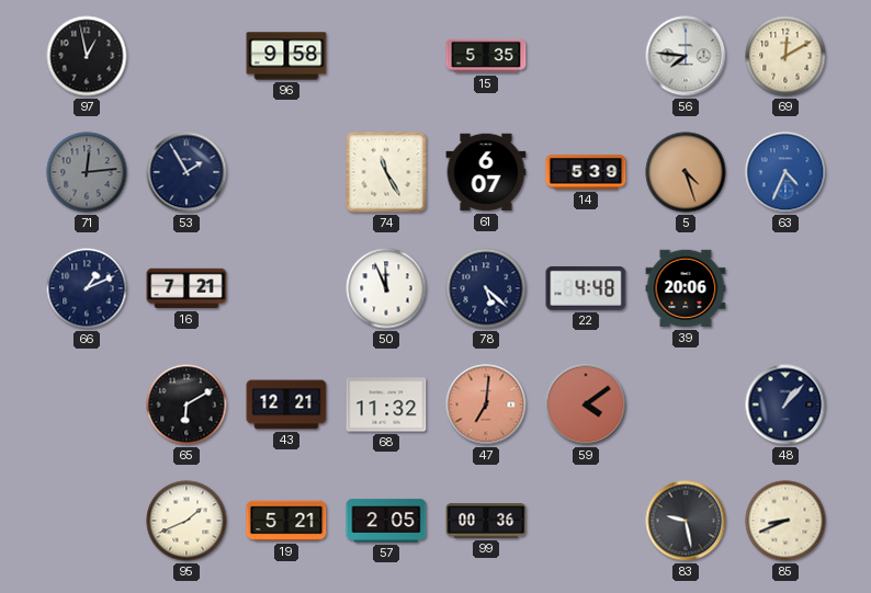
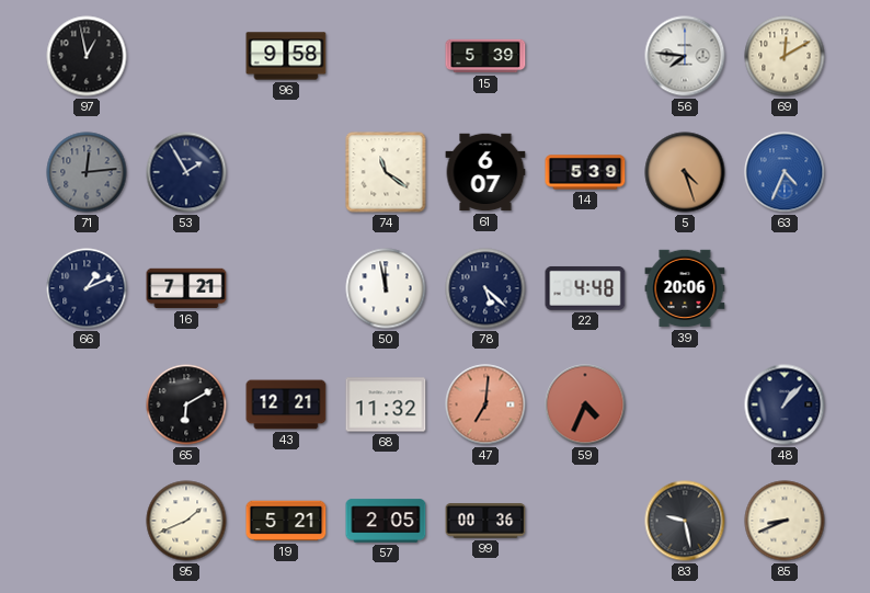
15: 5:35 -> 5:39 (485, 56)
74: 11:25 -> 11:21 (386, 172)
50: 11:56 -> 11:58 (386, 288)
59: 4:09 -> 4:34 (585, 404)
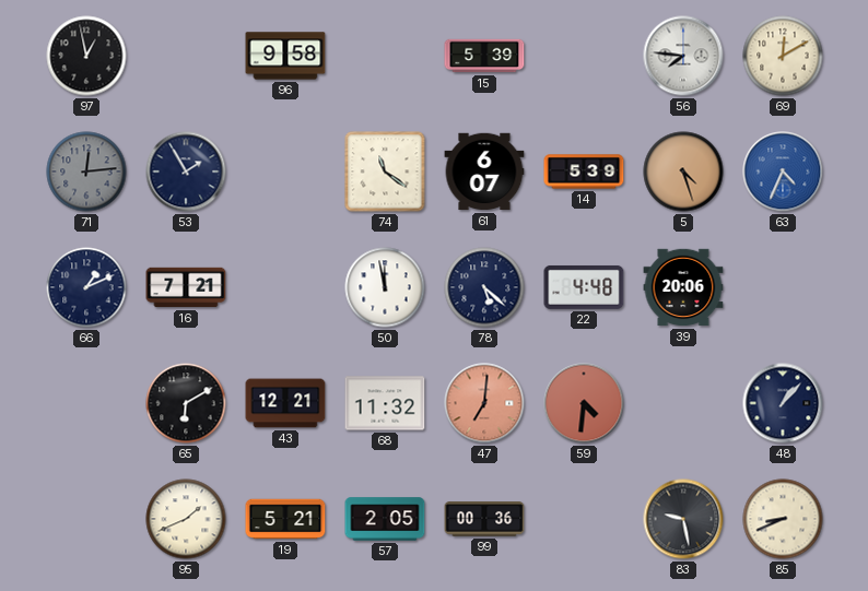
59: 4:34 -> 4:31 (584, 403)
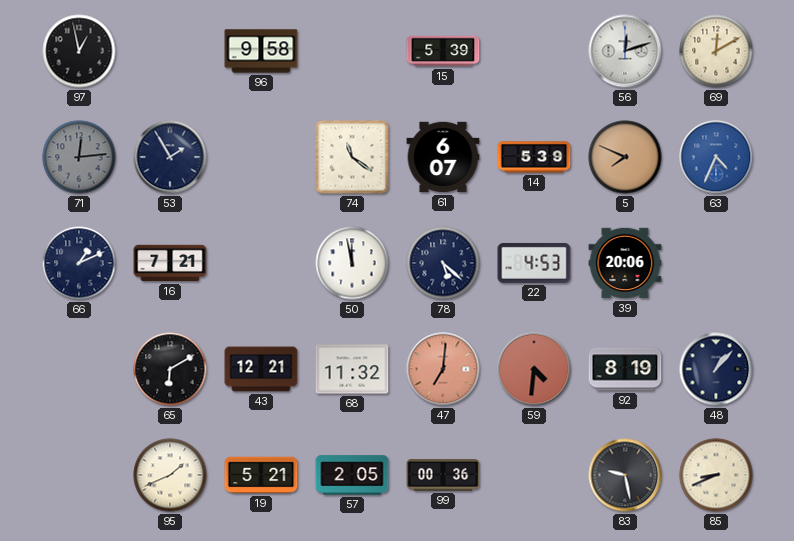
56: 7:46 -> 12:12 (625, 51)
5: 4:27 -> 7:49 (625, 157)
22: 4:48 -> 4:53 (534, 263)
92: none -> 8:19 (625, 369)
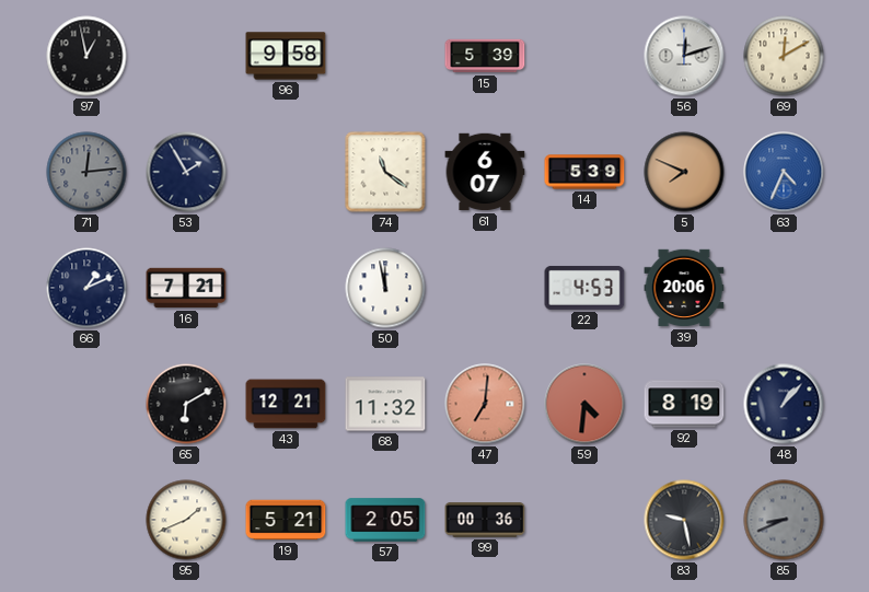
78: 5:22 -> none (443, 263)
85 dial: cream -> grey (784, 520)
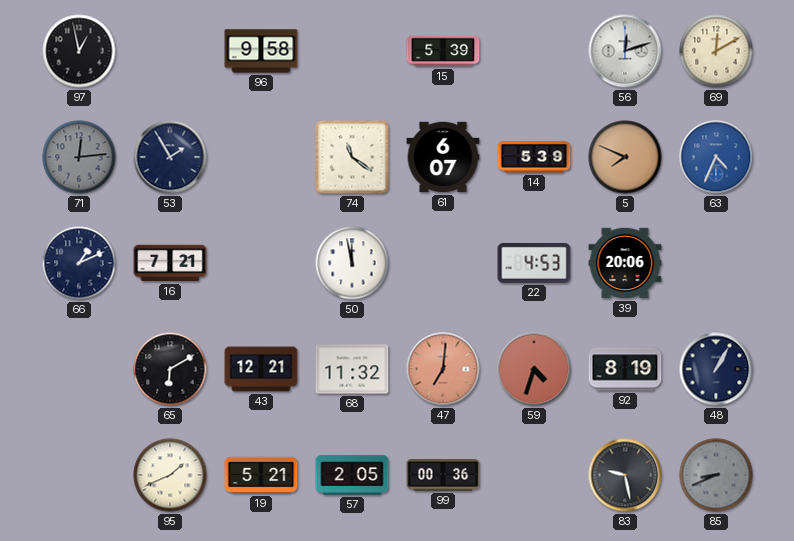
59: 4:31 -> 4:33 (534, 369)
48: 1:07 -> 1:05 (716, 369)
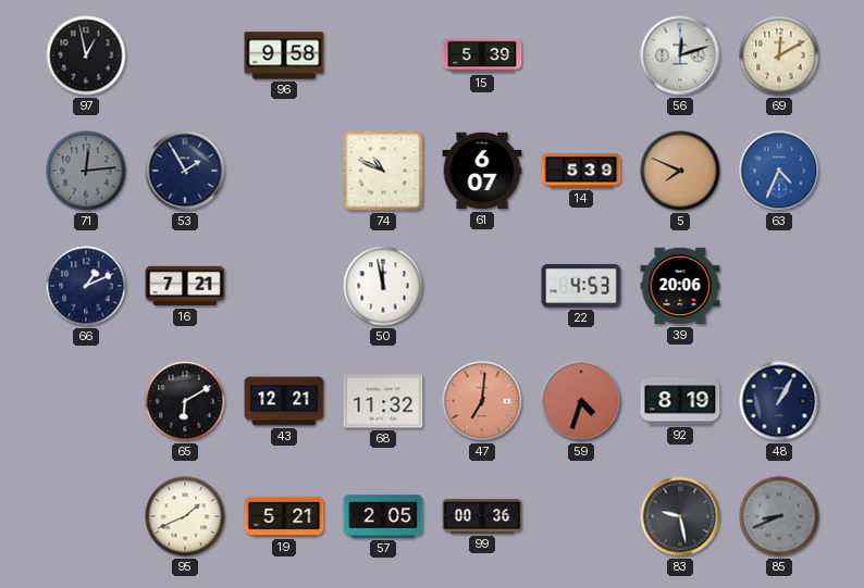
74: 11:21 -> 10:49 (383, 171)
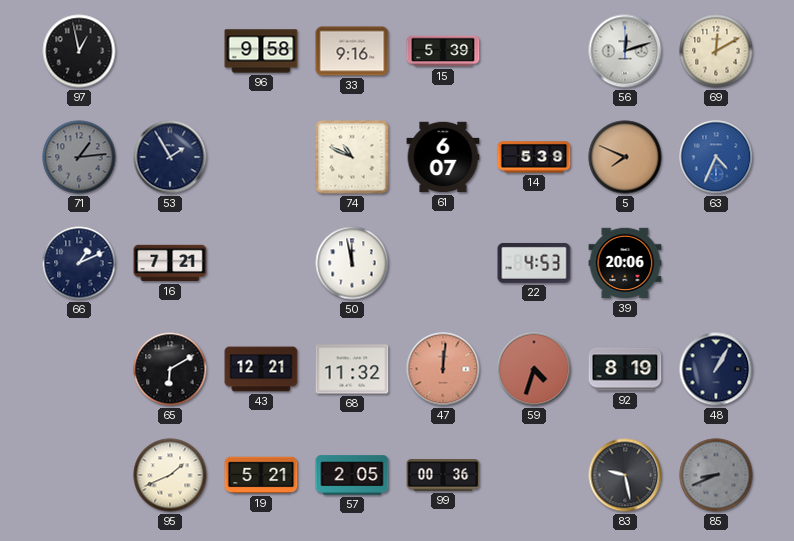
33: none -> 9:16 (352, 51)
71: 12:14 -> 1:14 (79, 157)
47: 7:01 -> 12:01 (443, 369)
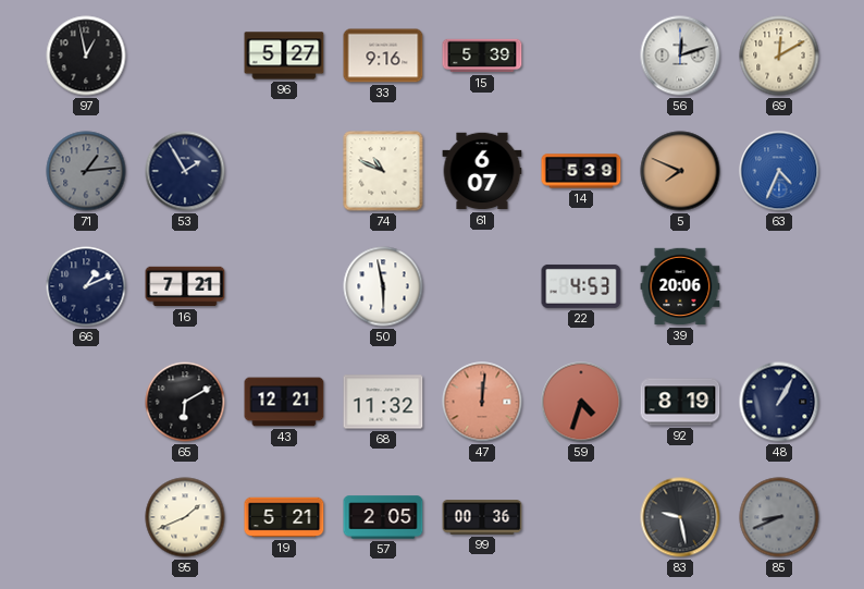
96: 9:58 -> 5:27 (284, 56)
50: 11:58 -> 5:58 (383, 286)
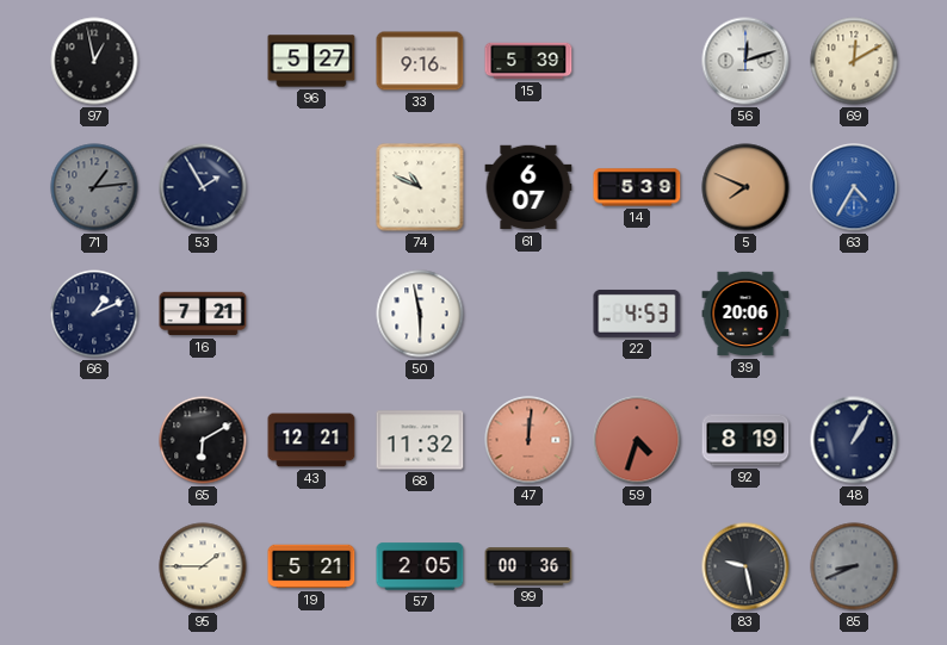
63: 4:34 -> 4:35 (854, 187)
95: 1:41 -> 1:45 (203, 566)
